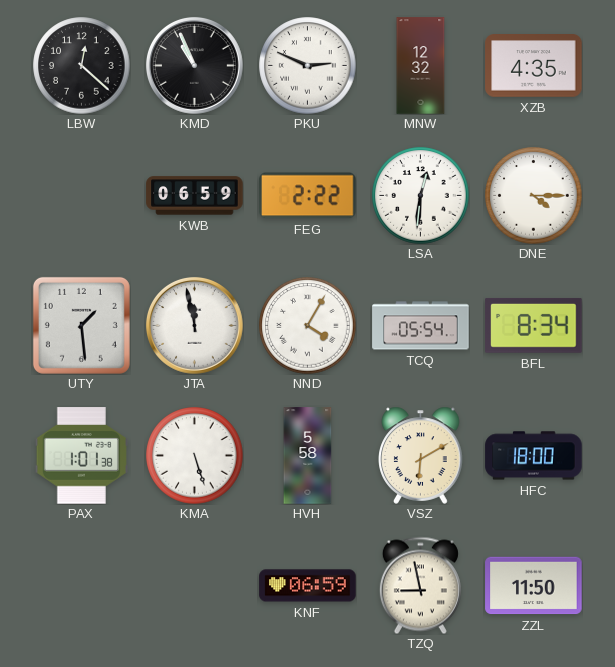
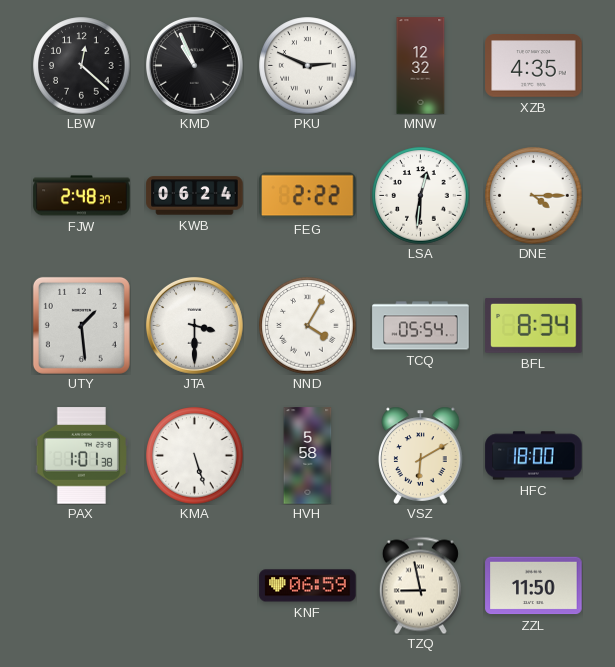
FJW: none -> 2:48 (82, 196)
KWB: 06:59 -> 06:24 (195, 196)
JTA: 11:58 -> 3:30 (194, 325)
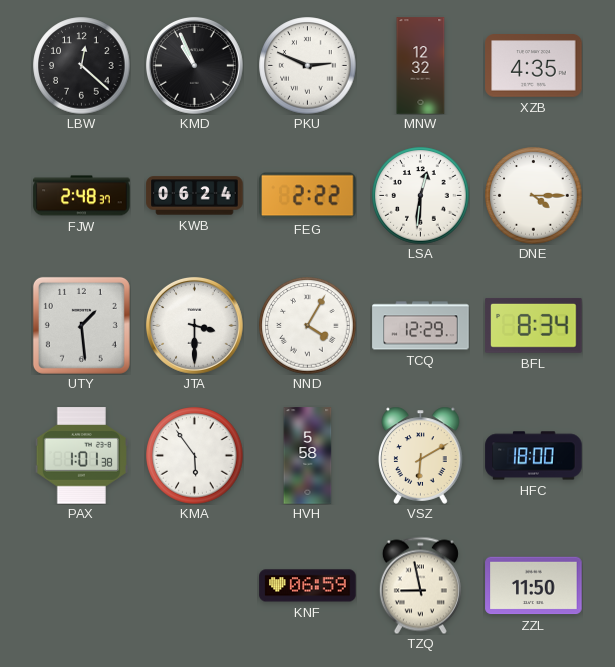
TCQ: 05:54 -> 12:29 (421, 326)
KMA: 5:27 -> 5:54 (195, 456)
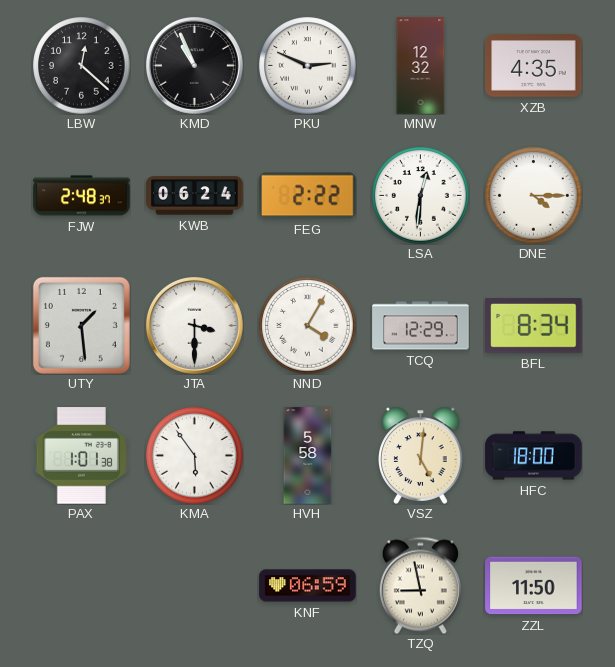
VSZ: 6:10 -> 5:01 (421, 455)
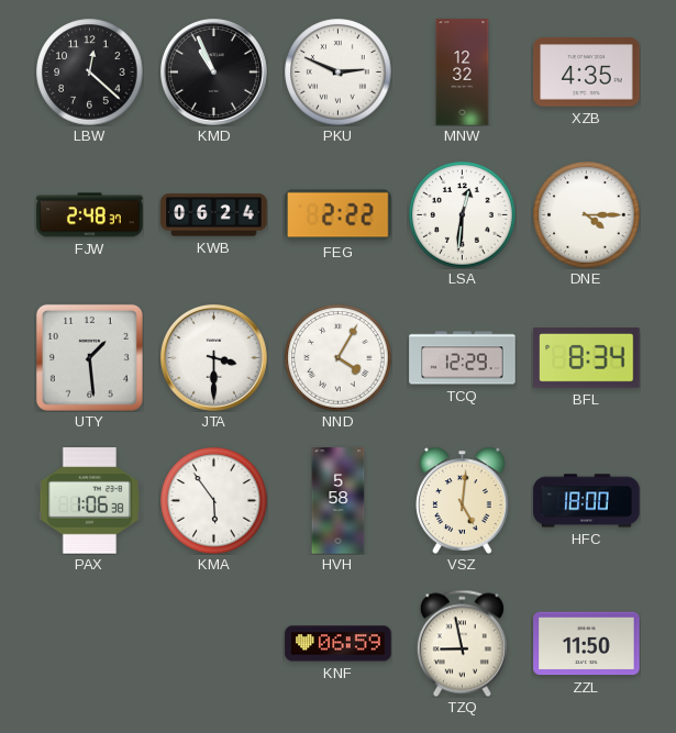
PAX: 1:01 -> 1:06 (89, 501)
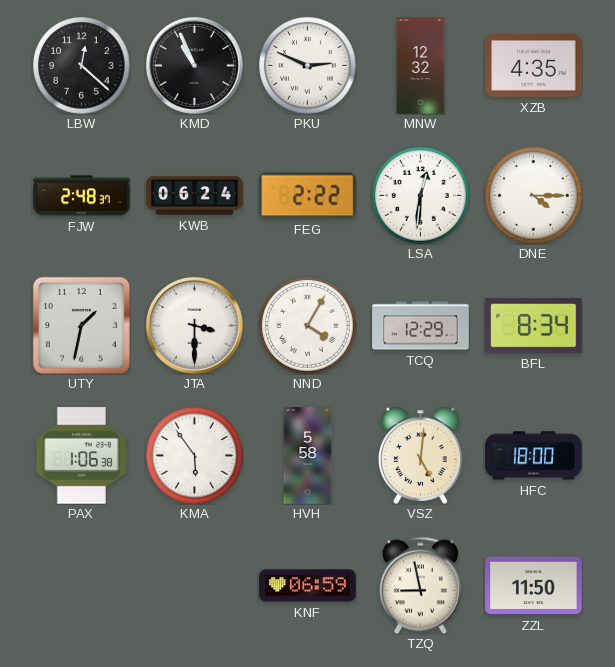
UTY: 1:29 -> 1:32 (81, 325)
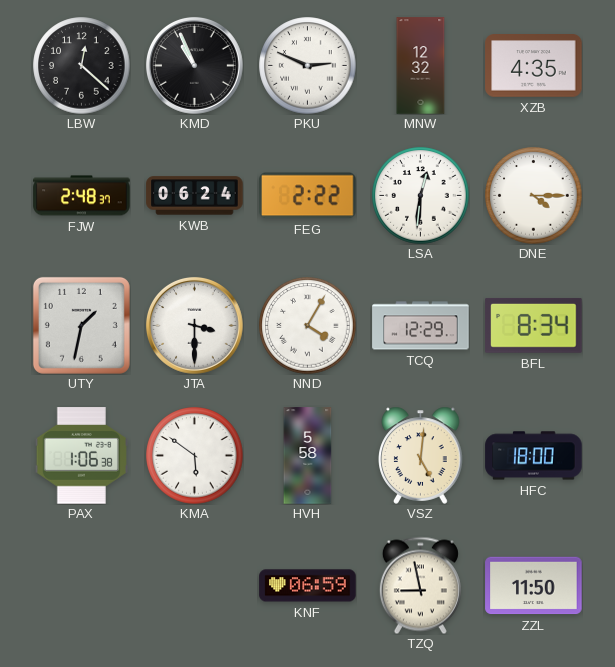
KMA: 5:54 -> 5:51 (195, 456)
